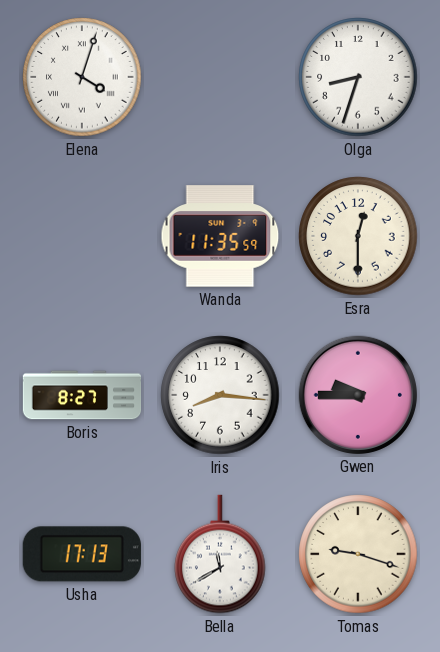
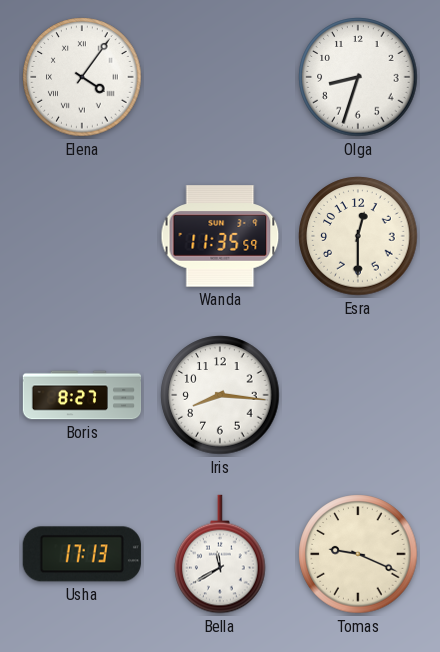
Elena: 4:03 -> 4:06 (82, 77)
Gwen: 9:45 -> none (358, 395)
Tomas: 9:18 -> 9:19 (358, 554)
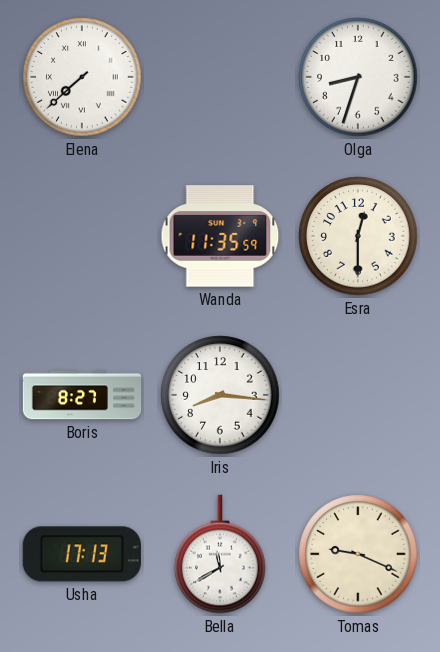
Elena: 4:06 -> 7:38 (82, 77)
